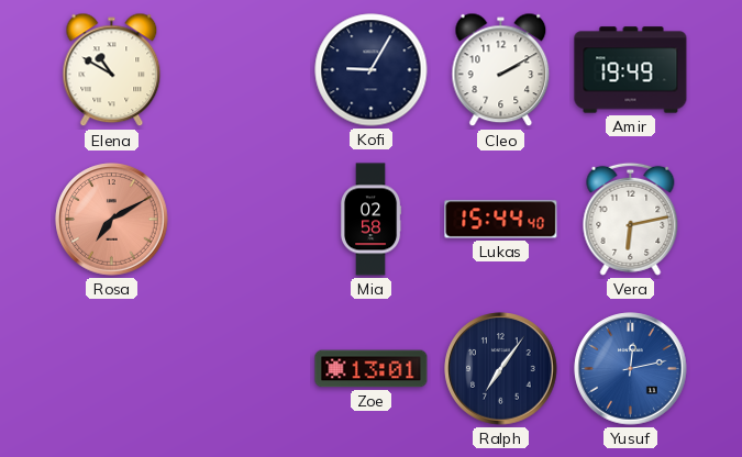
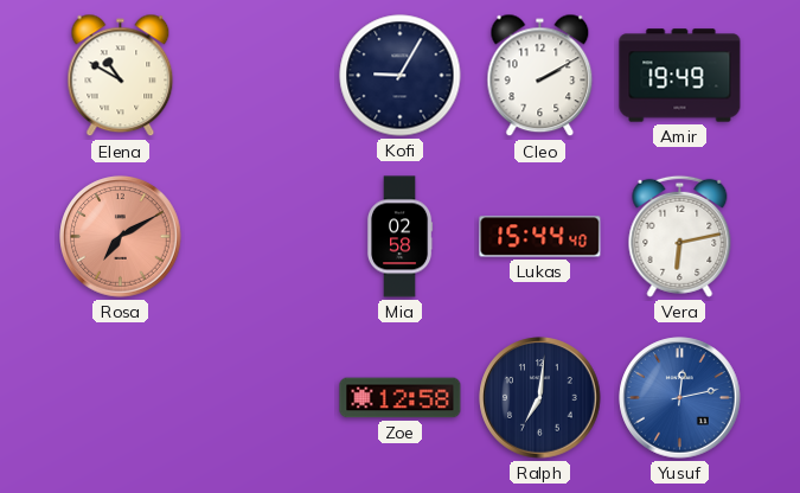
Zoe: 13:01 -> 12:58 (401, 398)
Ralph: 7:06 -> 7:01 (540, 398)
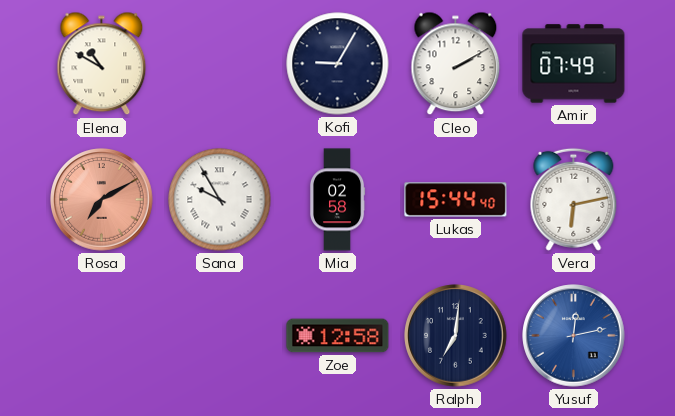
Amir: 19:49 -> 07:49 (574, 64)
Sana: none -> 9:55 (220, 200)
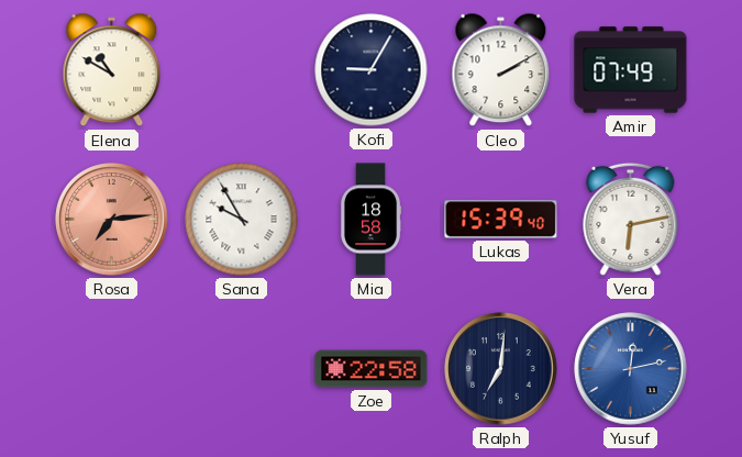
Rosa: 7:10 -> 7:14 (112, 220)
Mia: 02:58 -> 18:58 (370, 220)
Lukas: 15:44 -> 15:39 (501, 220)
Zoe: 12:58 -> 22:58 (372, 369)
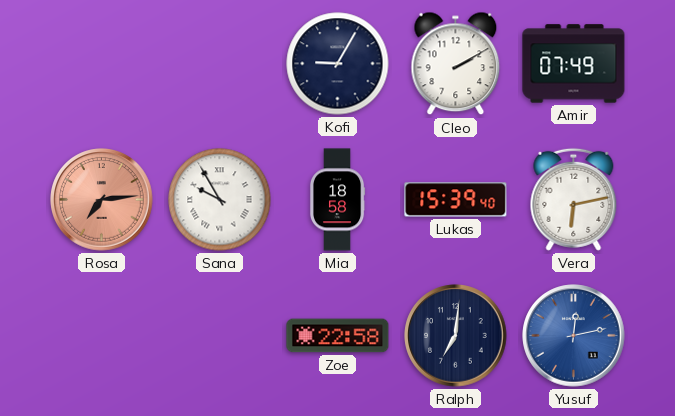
Elena: 10:50 -> none (112, 70)
